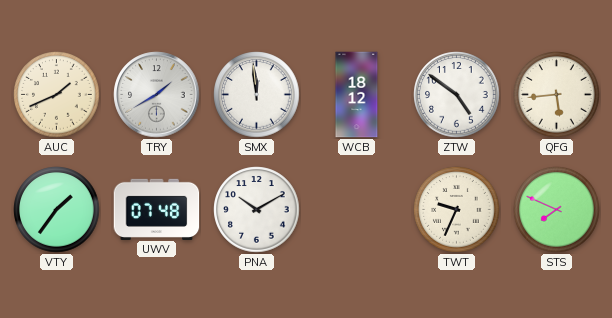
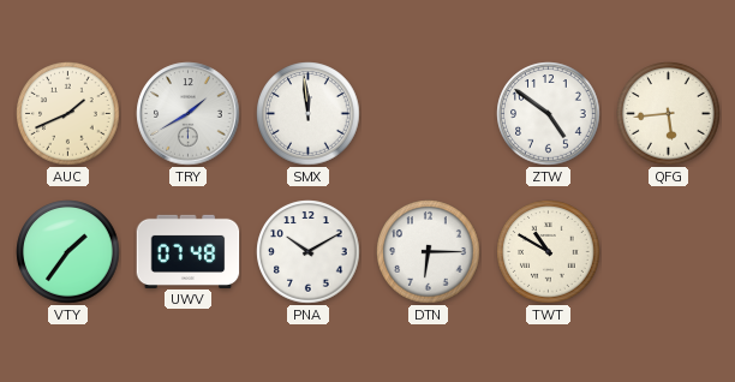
WCB: 18:12 -> none (357, 95)
DTN: none -> 6:15 (429, 252)
TWT: 9:34 -> 10:50 (549, 252)
STS: 7:49 -> none (557, 210)
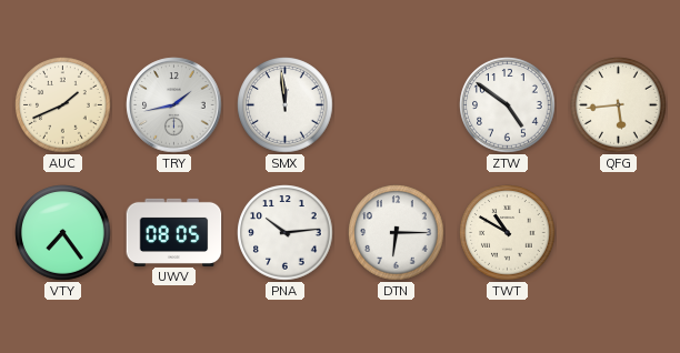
TRY: 1:40 -> 1:43 (174, 105)
VTY: 1:36 -> 7:24 (63, 233)
UWV: 07:48 -> 08:05 (174, 232)
PNA: 10:10 -> 10:14 (286, 233)
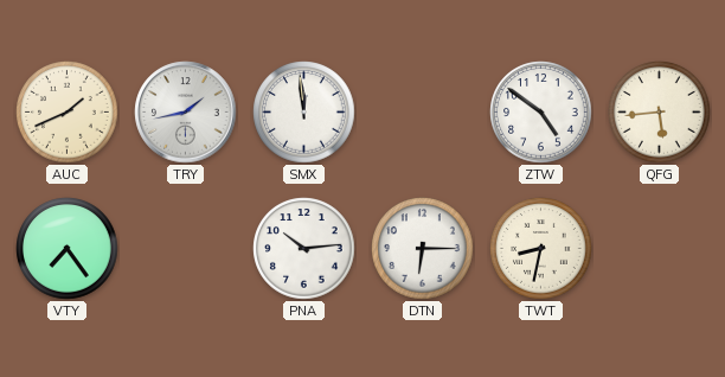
UWV: 08:05 -> none (174, 232)
TWT: 10:50 -> 8:32 (541, 249)
